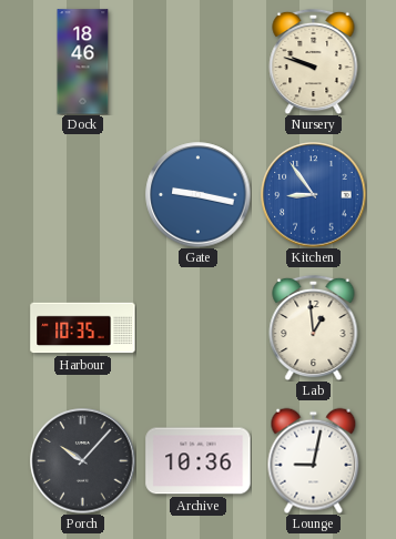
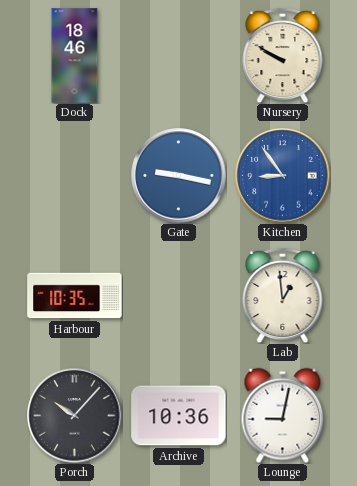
Nursery: 9:48 -> 9:50 (283, 55)
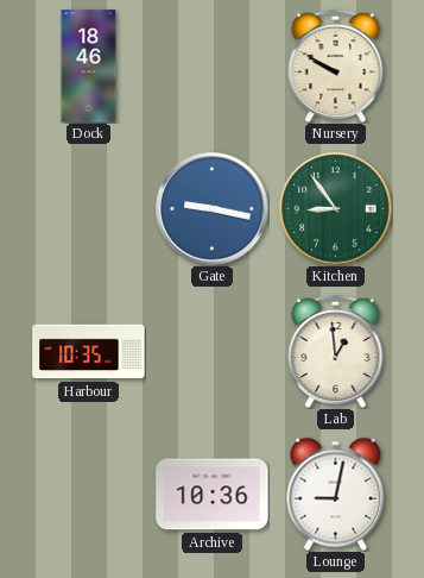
Kitchen dial: blue -> green (336, 209)
Porch: 10:07 -> none (75, 416)
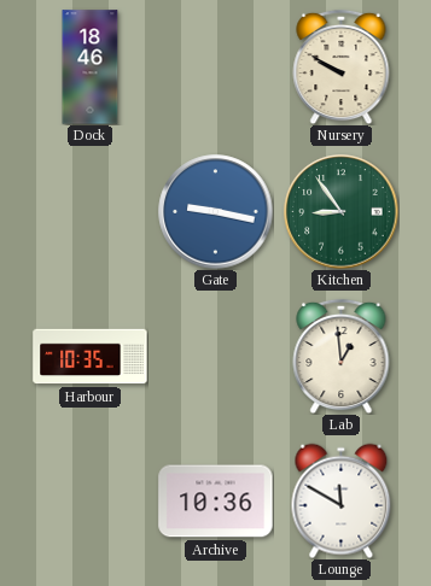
Lounge: 9:02 -> 11:50 (342, 500)
